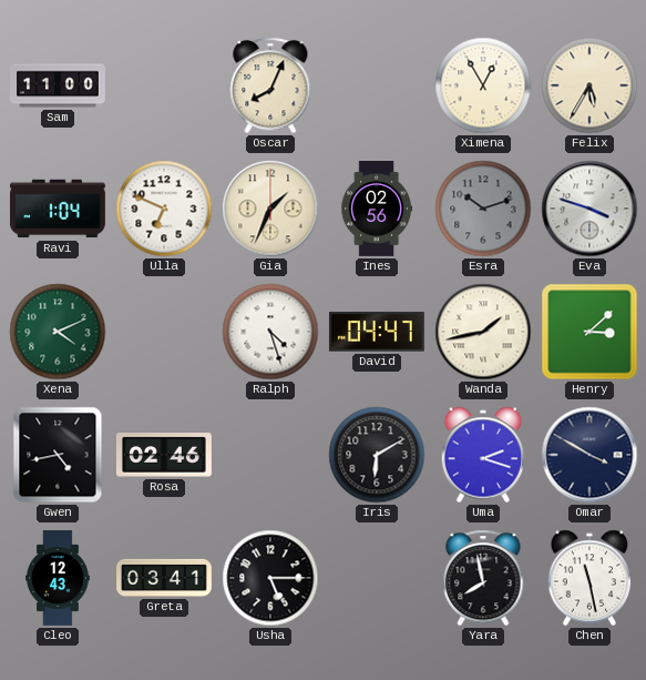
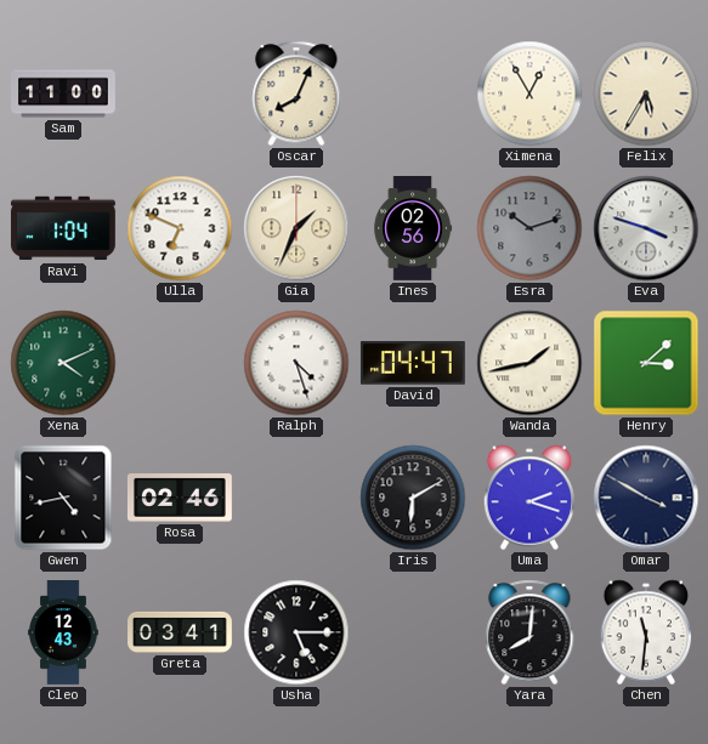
Yara: 7:58 -> 8:01 (529, 632)
Chen: 11:28 -> 11:31 (646, 632)
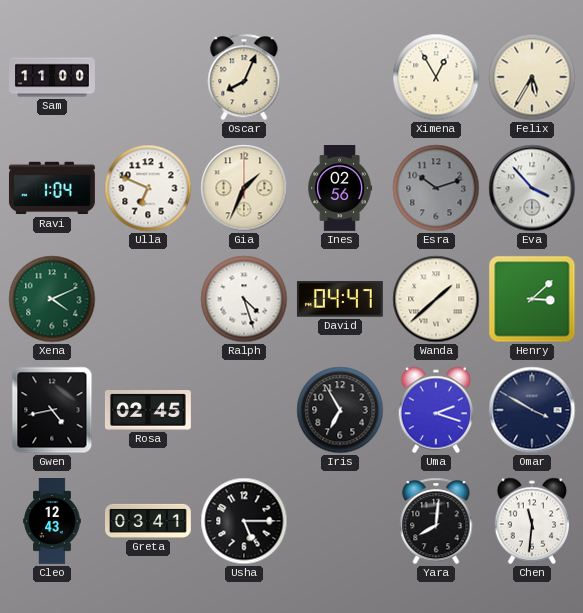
Eva: 3:48 -> 3:53 (532, 188)
Wanda: 1:43 -> 1:38 (436, 299)
Rosa: 02:46 -> 02:45 (148, 410)
Iris: 6:10 -> 6:55 (340, 410)
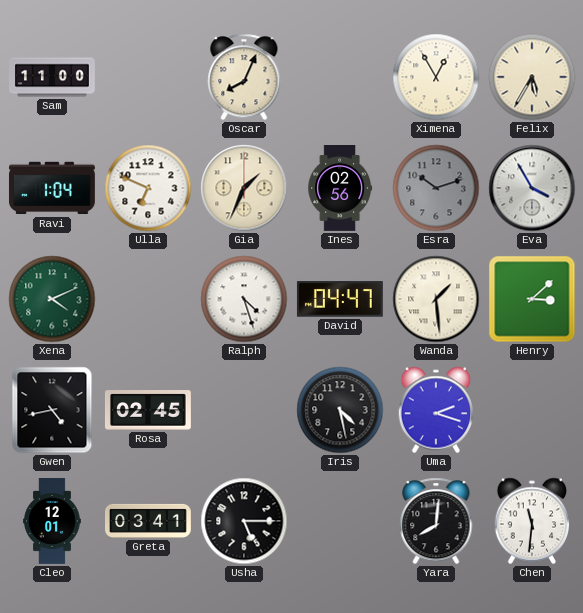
Eva: 3:53 -> 3:55 (532, 188)
Wanda: 1:38 -> 1:29 (436, 299)
Iris: 6:55 -> 4:28 (340, 410)
Omar: 3:50 -> none (532, 410)
Cleo: 12:43 -> 12:01 (52, 522)
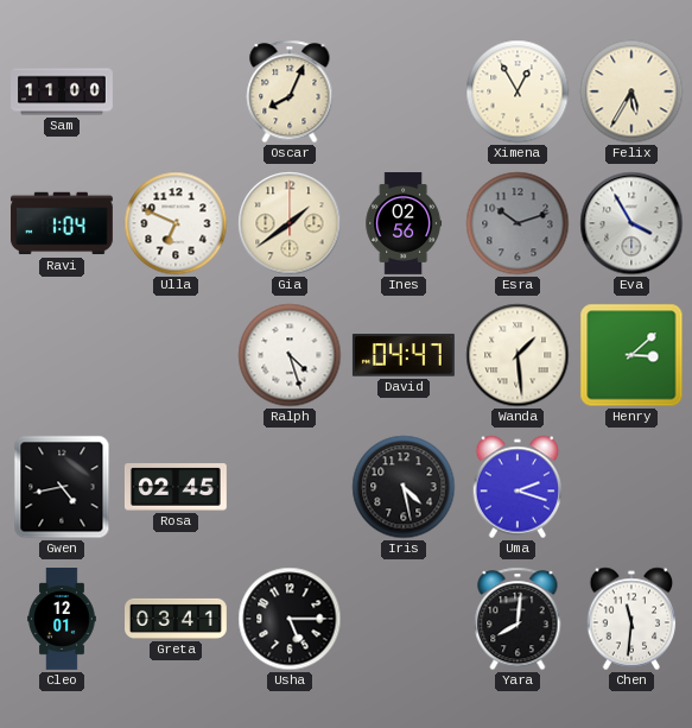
Gia: 1:34 -> 1:39 (290, 223)
Xena: 4:11 -> none (52, 299)
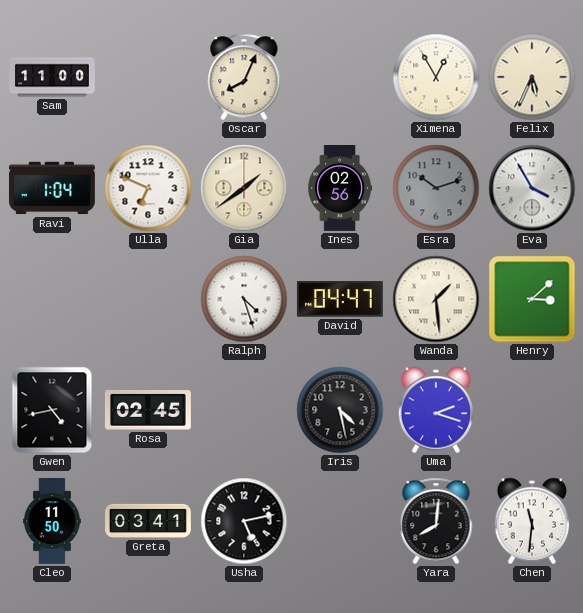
Felix: 5:35 -> 5:34 (532, 77)
Cleo: 12:01 -> 11:50 (52, 522)
Usha: 5:15 -> 5:13 (244, 521)
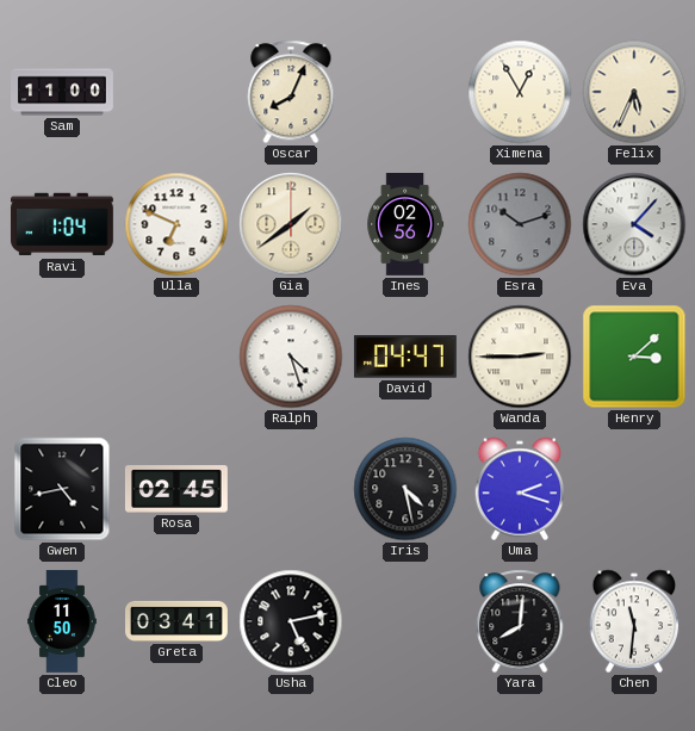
Eva: 3:55 -> 4:07 (634, 224)
Wanda: 1:29 -> 2:45 (520, 357)
